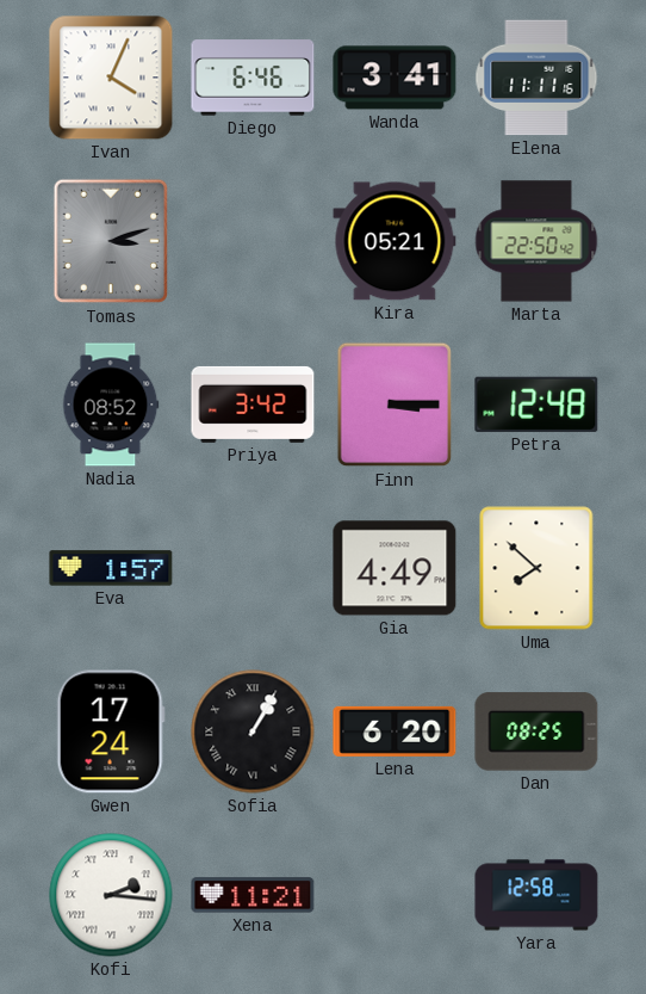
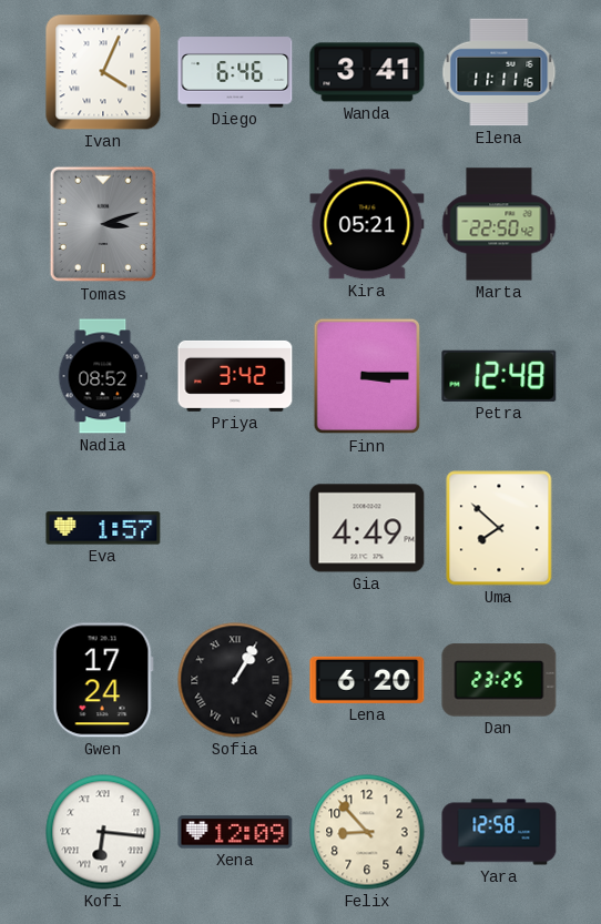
Dan: 08:25 -> 23:25 (499, 680)
Kofi: 2:16 -> 6:16 (103, 832)
Xena: 11:21 -> 12:09 (235, 832)
Felix: none -> 8:53 (367, 832)
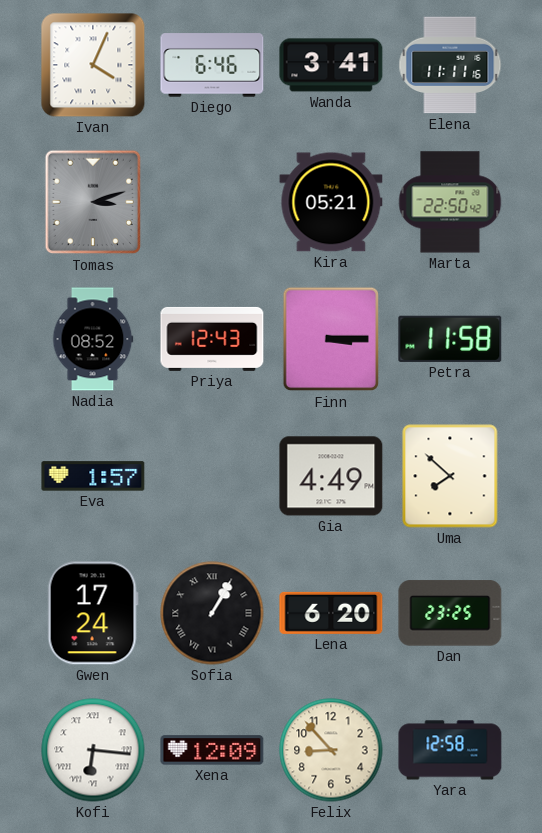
Priya: 3:42 -> 12:43 (212, 339)
Petra: 12:48 -> 11:58 (450, 339)
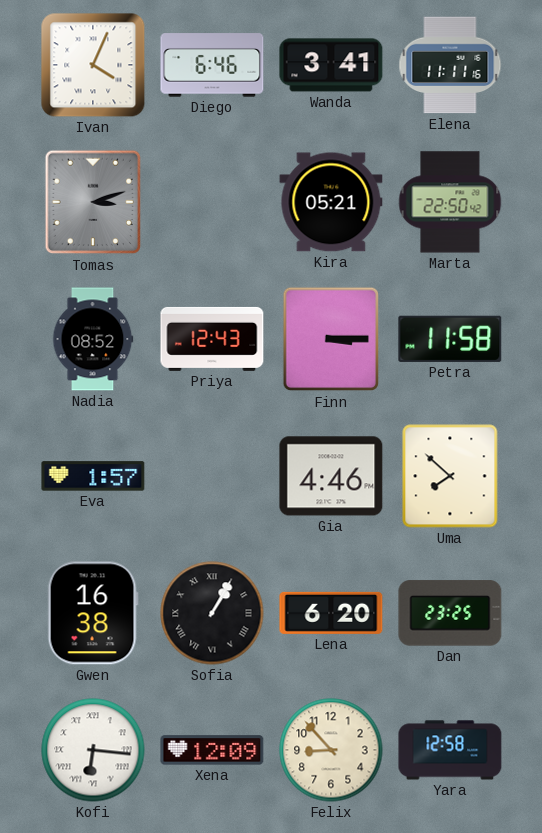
Gia: 4:49 -> 4:46 (331, 476)
Gwen: 17:24 -> 16:38 (93, 613)
